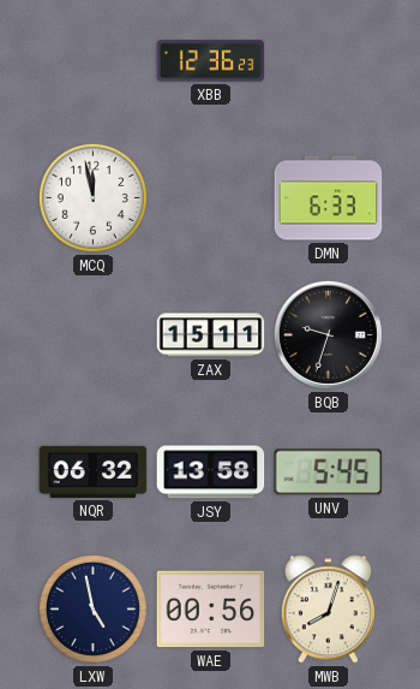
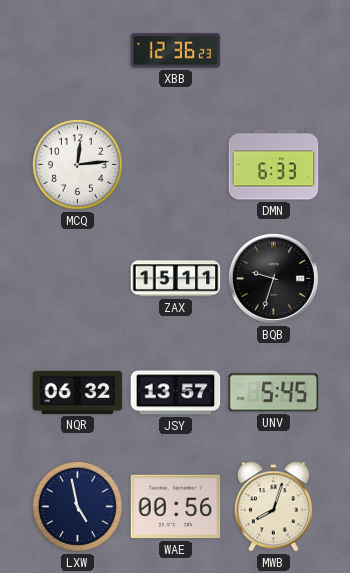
MCQ: 11:58 -> 12:14 (77, 164)
JSY: 13:58 -> 13:57 (176, 393)
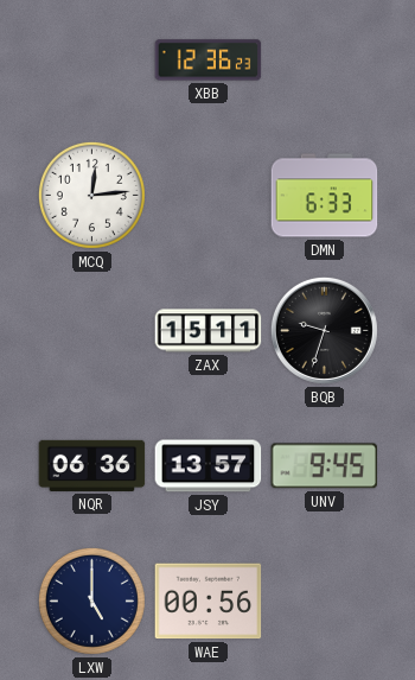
NQR: 06:32 -> 06:36 (92, 465)
UNV: 5:45 -> 9:45 (325, 466)
LXW: 4:58 -> 5:00 (91, 600)
MWB: 8:03 -> none (273, 507)
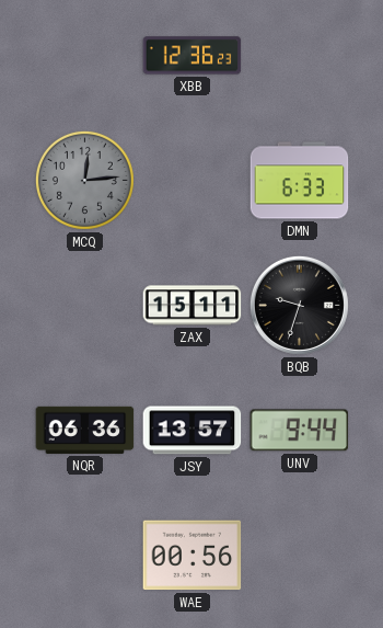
MCQ dial: white -> grey (84, 180)
UNV: 9:45 -> 9:44 (300, 431)
LXW: 5:00 -> none (91, 600)
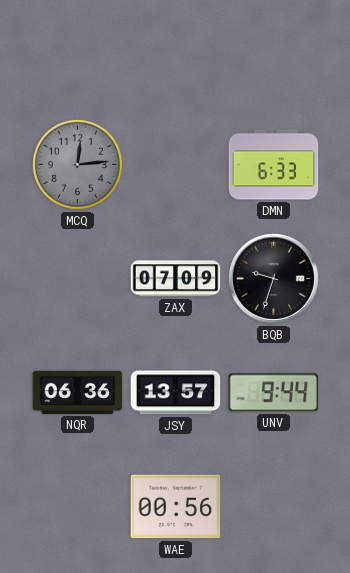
XBB: 12:36 -> none (193, 56)
ZAX: 15:11 -> 07:09 (176, 279)
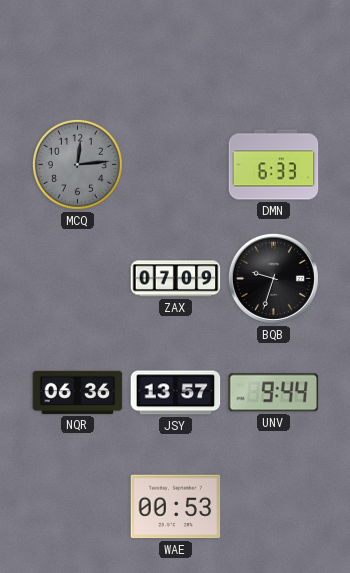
WAE: 00:56 -> 00:53 (176, 507)
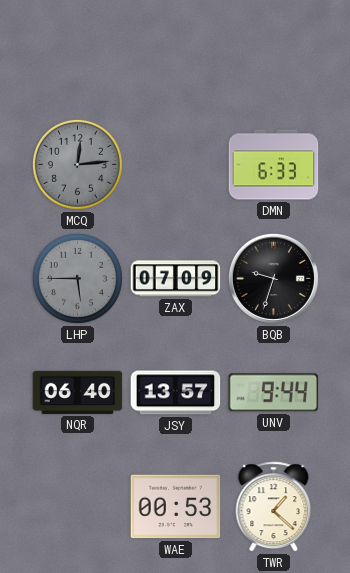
LHP: none -> 5:45 (77, 278)
NQR: 06:36 -> 06:40 (78, 392)
TWR: none -> 1:22 (274, 507)
